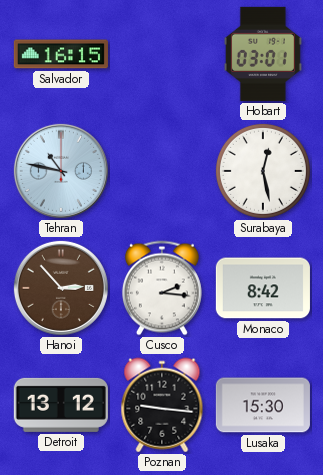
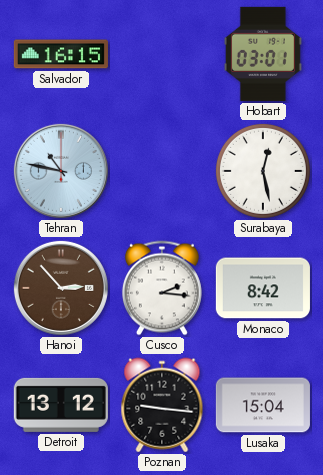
Lusaka: 15:30 -> 15:04 (263, 405)
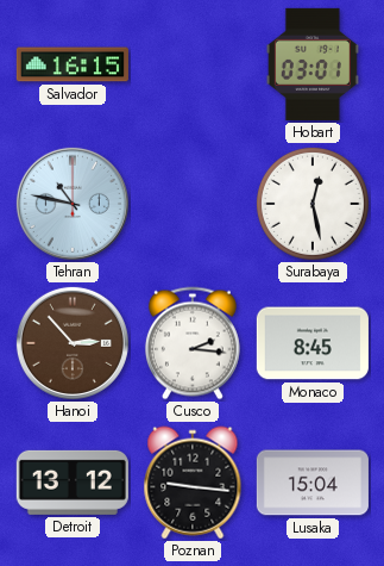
Monaco: 8:42 -> 8:45 (313, 343)
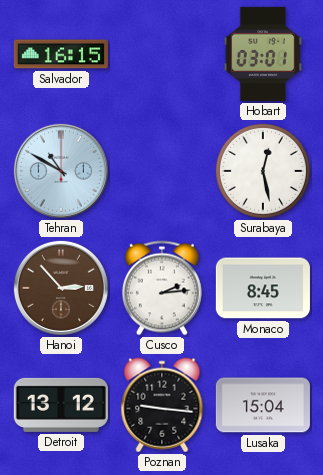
Tehran: 10:47 -> 10:50 (61, 171)
Cusco: 2:16 -> 2:14 (162, 288)
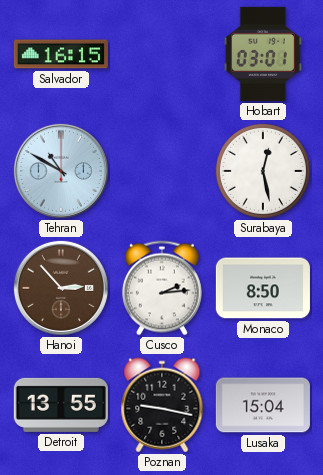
Monaco: 8:45 -> 8:50 (263, 288)
Detroit: 13:12 -> 13:55 (61, 405)
Poznan: 9:16 -> 9:17 (162, 405)
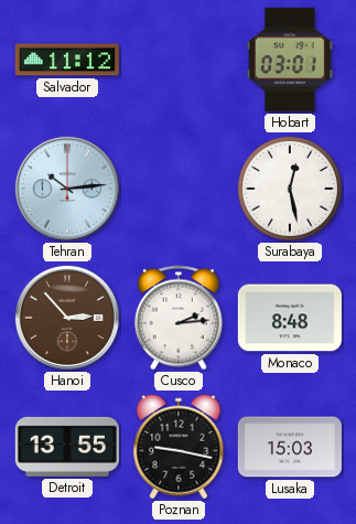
Salvador: 16:15 -> 11:12 (67, 60)
Tehran: 10:50 -> 10:14 (67, 189)
Monaco: 8:50 -> 8:48 (290, 318)
Lusaka: 15:04 -> 15:03 (290, 447)
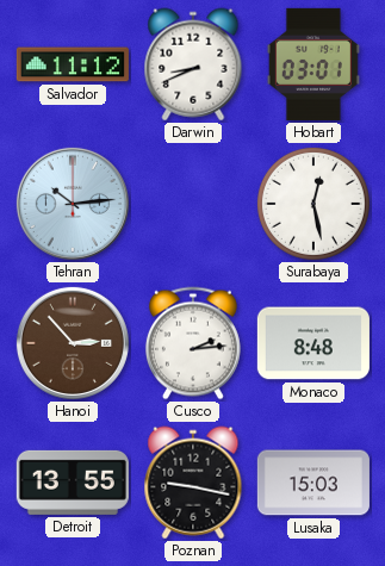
Darwin: none -> 8:41 (193, 64)
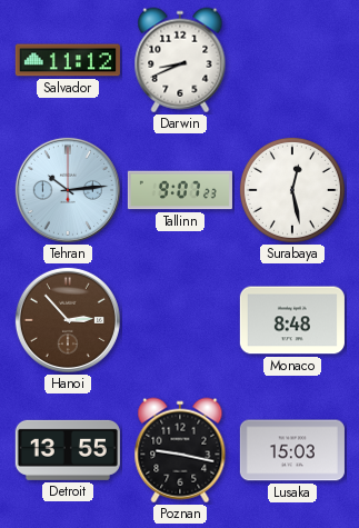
Hobart: 03:01 -> none (313, 64)
Tallinn: none -> 9:07 (180, 190)
Cusco: 2:14 -> none (193, 343)
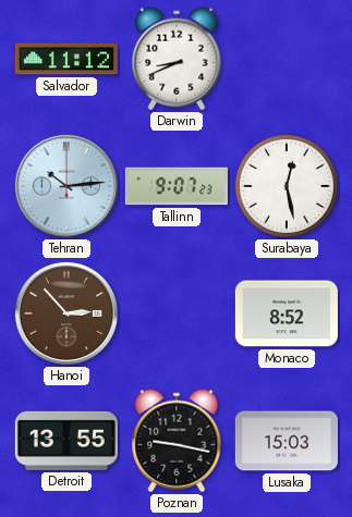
Monaco: 8:48 -> 8:52 (287, 313)
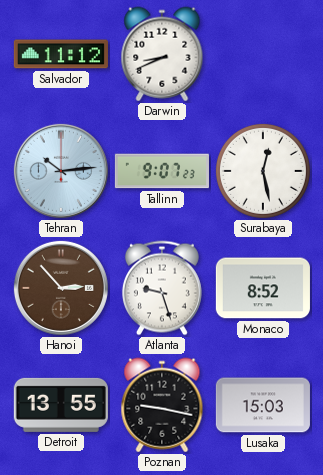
Atlanta: none -> 9:27 (162, 288)
